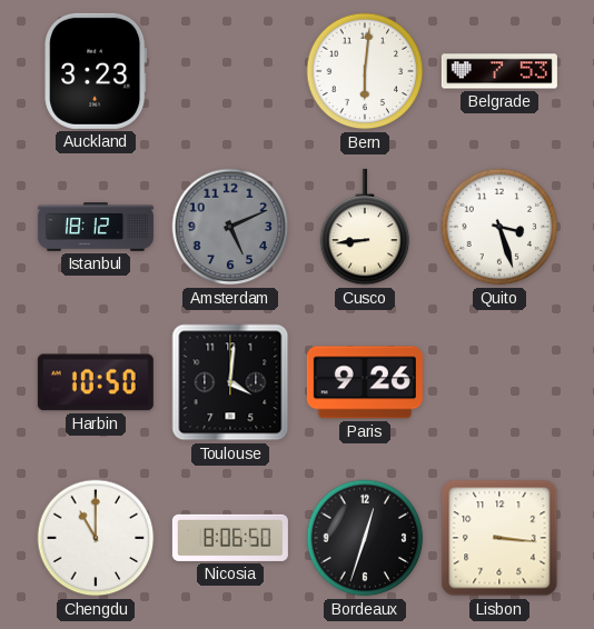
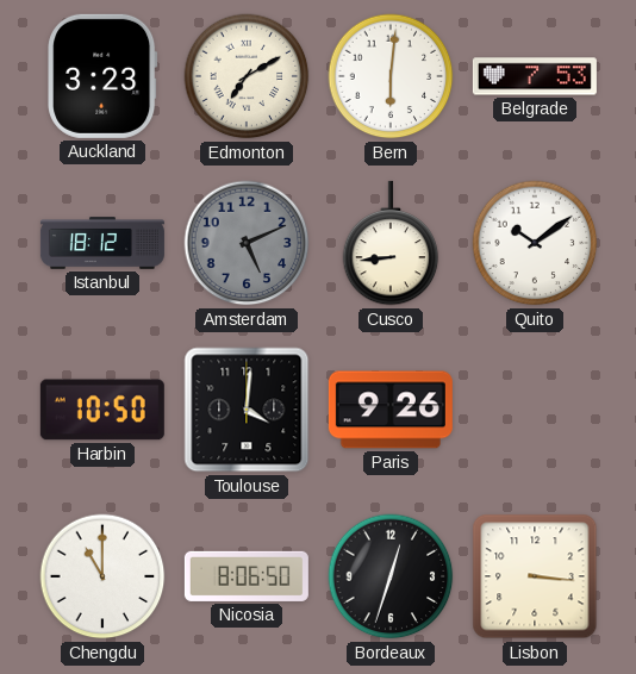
Edmonton: none -> 7:10 (247, 76)
Quito: 3:27 -> 10:09 (535, 243)
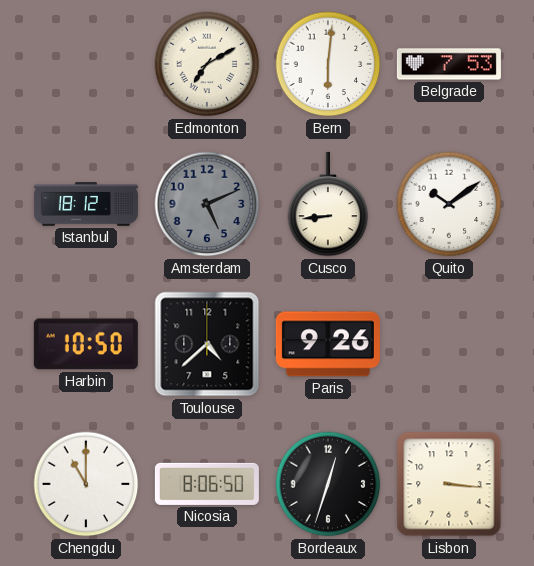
Auckland: 3:23 -> none (102, 76)
Toulouse: 4:01 -> 4:38 (207, 344)
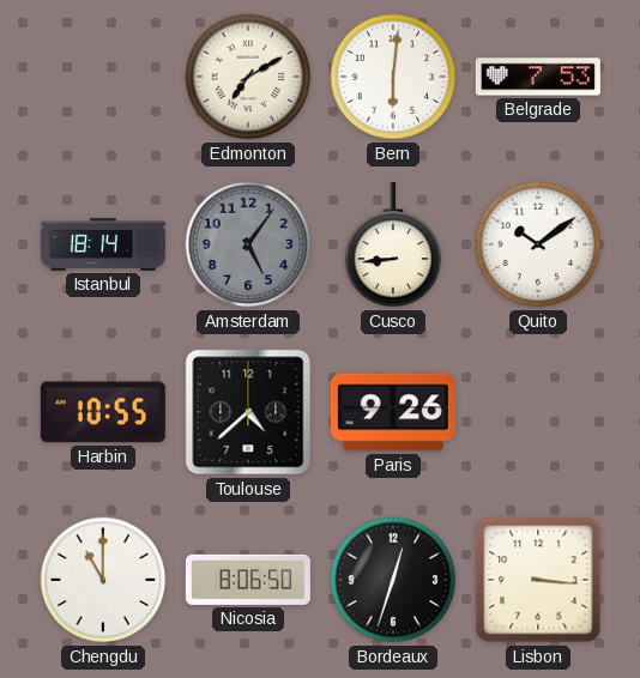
Istanbul: 18:12 -> 18:14 (103, 244)
Amsterdam: 5:11 -> 5:06 (248, 244)
Harbin: 10:50 -> 10:55 (103, 412)
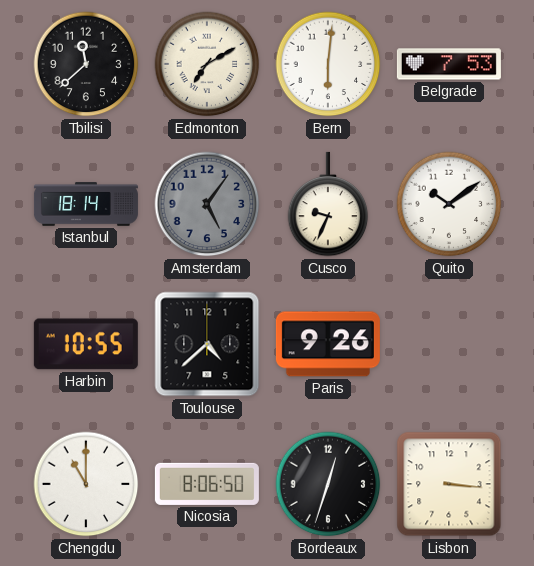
Tbilisi: none -> 11:38 (86, 64)
Cusco: 8:44 -> 9:34 (328, 204)
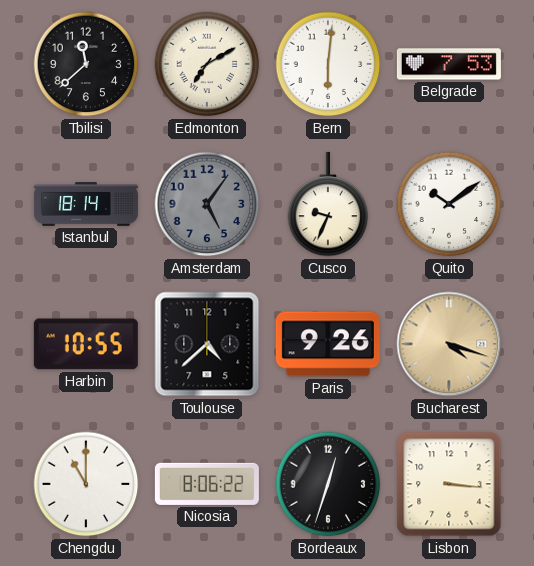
Bucharest: none -> 4:18 (449, 344)
Nicosia: 8:06:50 -> 8:06:22 (207, 484)
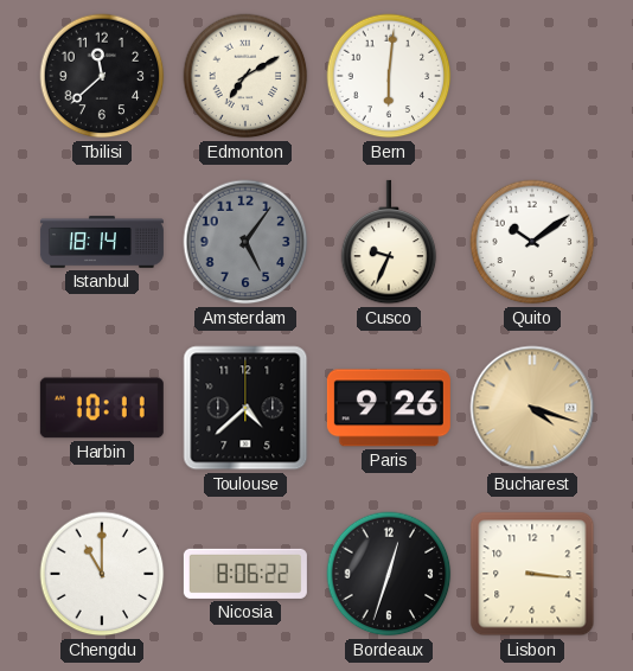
Belgrade: 7:53 -> none (449, 64)
Harbin: 10:55 -> 10:11 (102, 408)
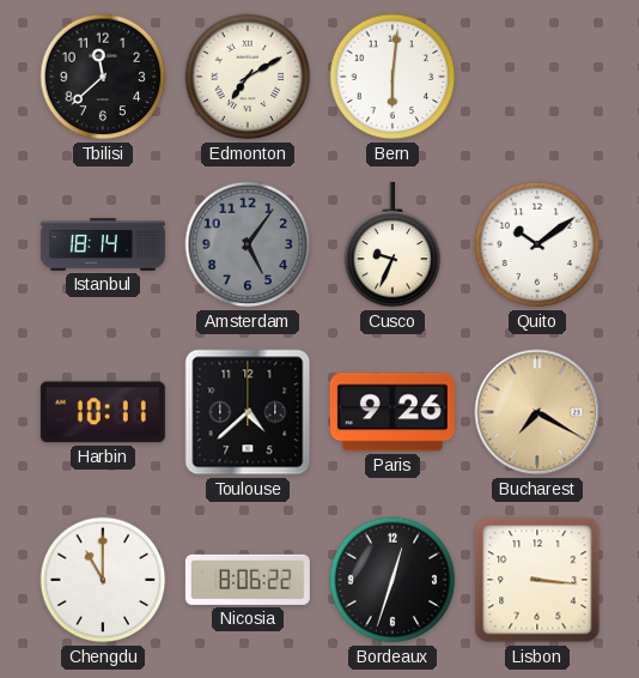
Bucharest: 4:18 -> 7:20 (537, 412)
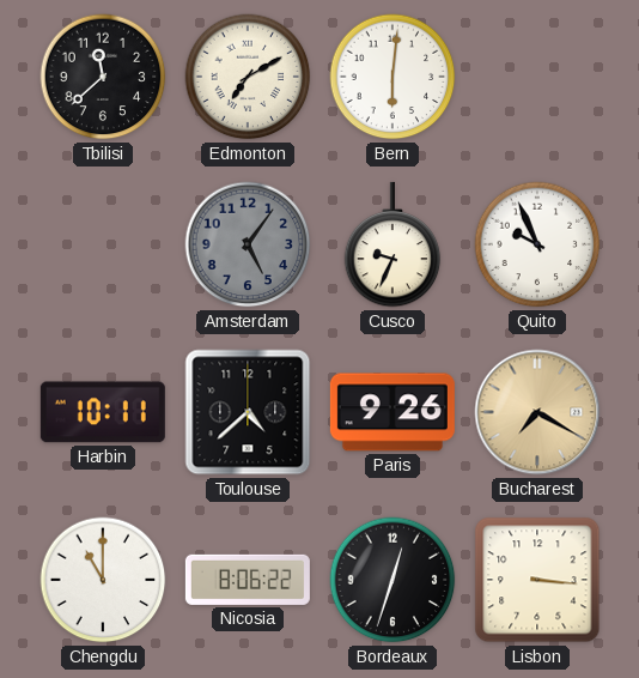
Istanbul: 18:14 -> none (103, 244)
Quito: 10:09 -> 9:56 (537, 244)
